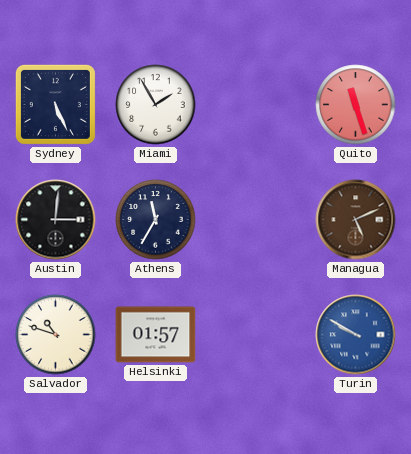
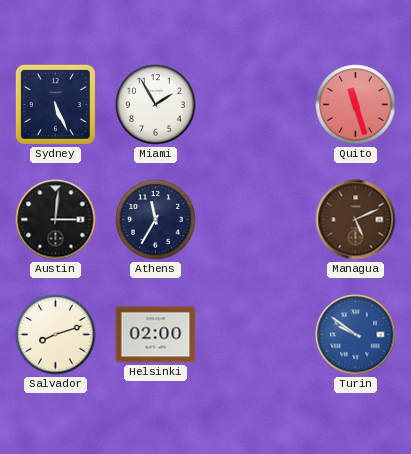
Salvador: 10:48 -> 8:12 (56, 335)
Helsinki: 01:57 -> 02:00 (156, 335)
Turin: 9:50 -> 9:51 (356, 335)
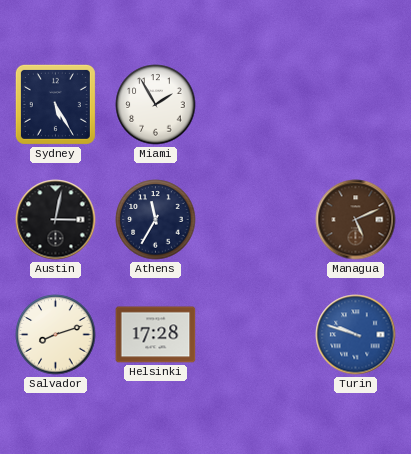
Sydney: 5:26 -> 5:25 (55, 104)
Quito: 11:27 -> none (356, 105)
Austin: 3:01 -> 3:02 (56, 220)
Helsinki: 02:00 -> 17:28 (156, 335)
Turin: 9:51 -> 9:48 (356, 335)
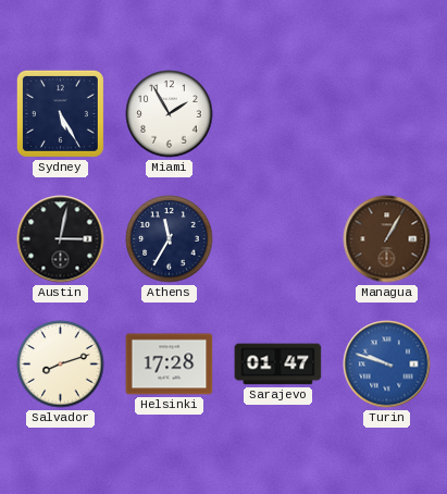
Managua: 5:11 -> 1:05 (387, 239)
Sarajevo: none -> 01:47 (278, 365)
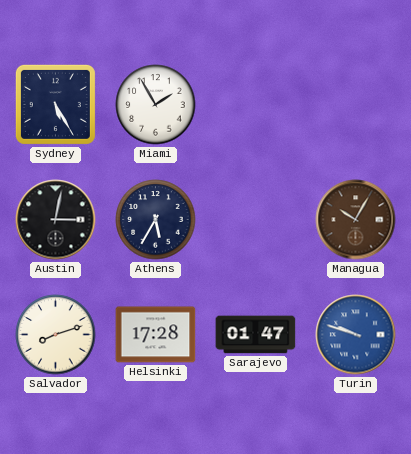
Athens: 11:35 -> 5:35 (156, 220)
Managua: 1:05 -> 10:05 (356, 220)
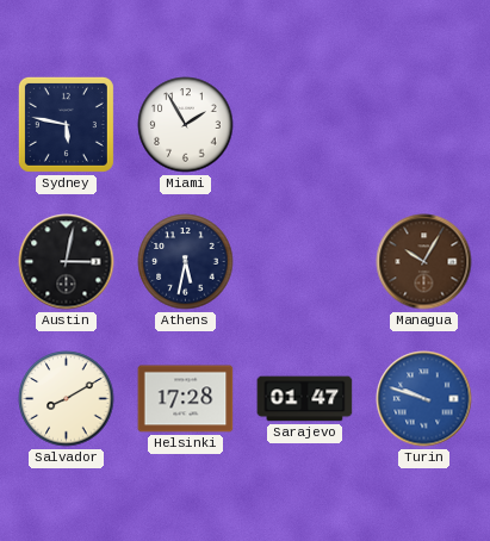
Sydney: 5:25 -> 5:47 (66, 124)
Athens: 5:35 -> 5:32 (186, 262)
Salvador: 8:12 -> 8:10 (67, 399)
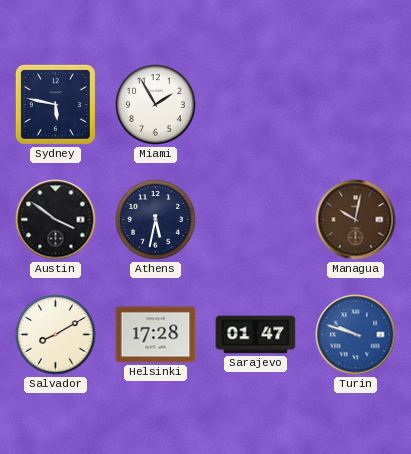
Austin: 3:02 -> 3:51 (56, 220)
Managua: 10:05 -> 10:02 (356, 220)
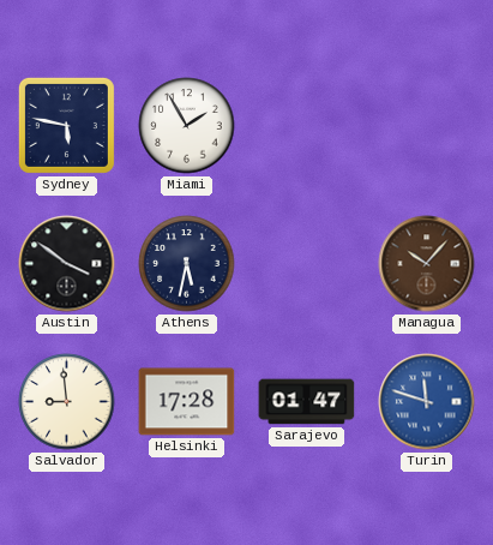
Managua: 10:02 -> 10:07 (427, 264)
Salvador: 8:10 -> 8:59 (67, 402)
Turin: 9:48 -> 11:48 (427, 402)
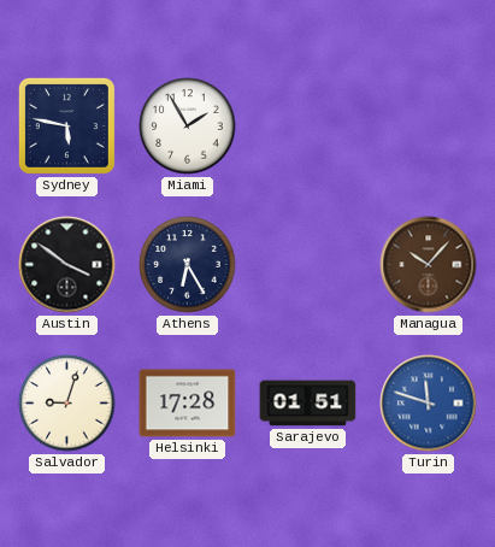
Athens: 5:32 -> 6:25 (188, 265)
Salvador: 8:59 -> 9:03 (67, 404)
Sarajevo: 01:47 -> 01:51 (308, 404)
